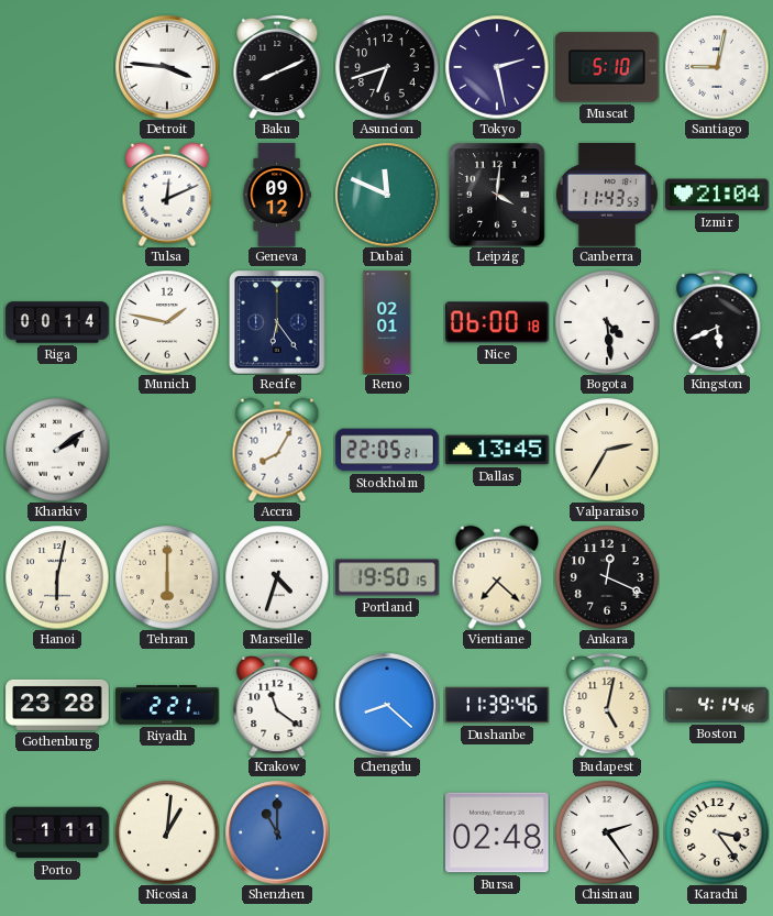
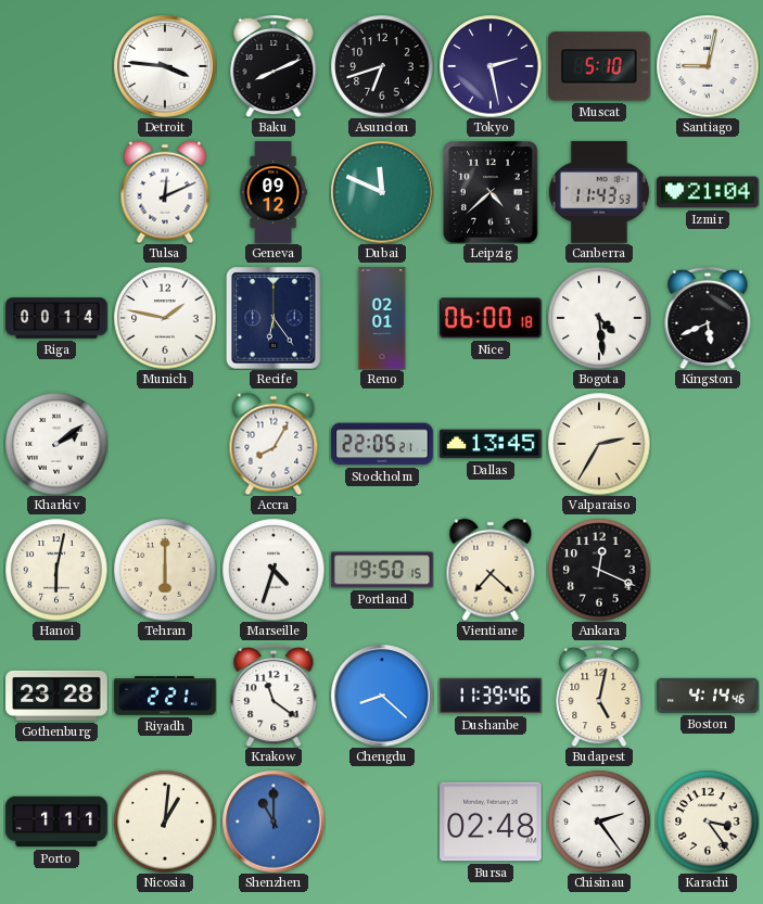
Leipzig: 4:01 -> 4:38 (491, 192)
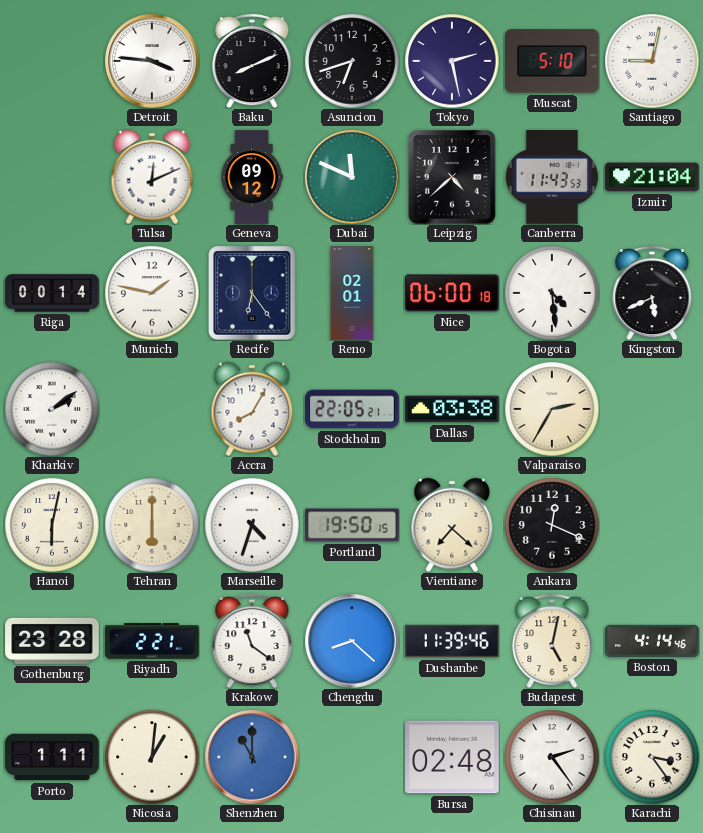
Dallas: 13:45 -> 03:38 (452, 409)
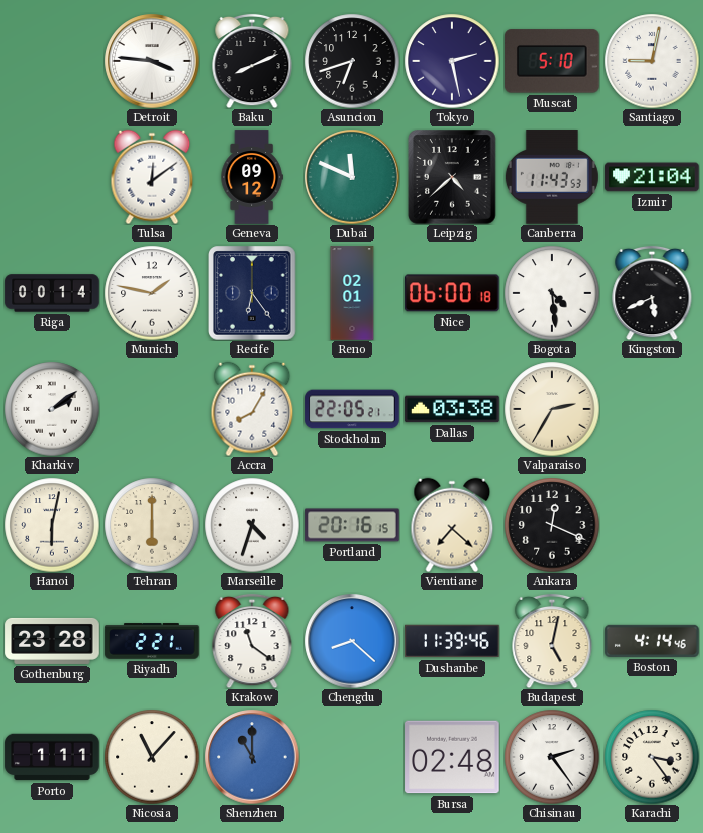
Tulsa: 12:11 -> 12:09 (152, 177)
Portland: 19:50 -> 20:16 (352, 525)
Nicosia: 1:01 -> 11:07 (152, 757)
